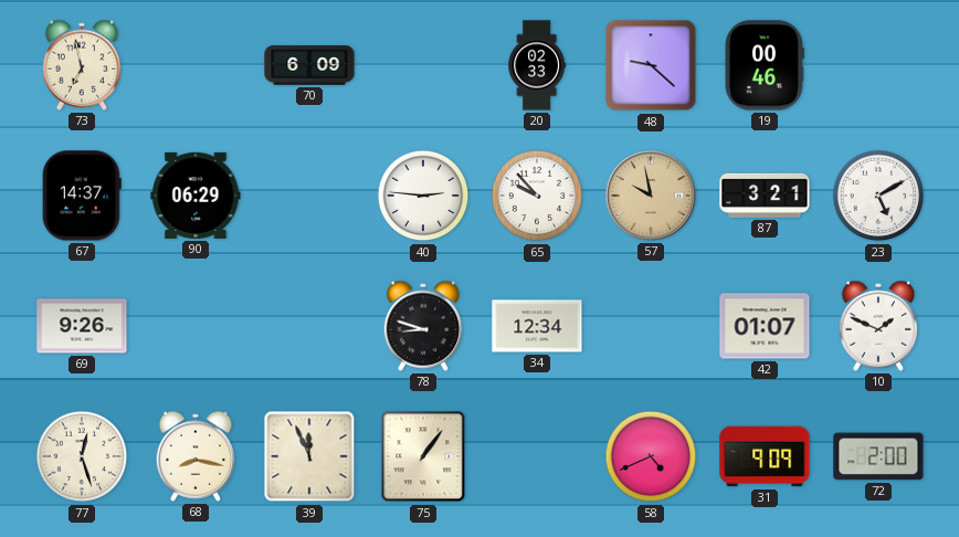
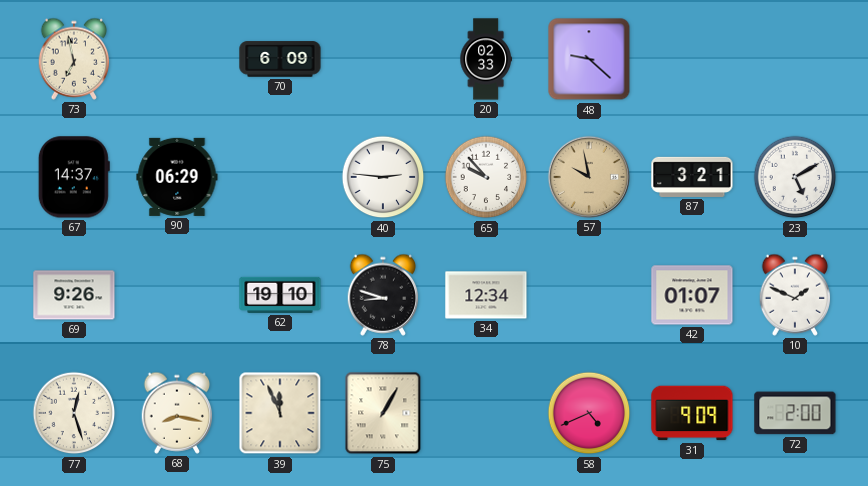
19: 00:46 -> none (765, 65)
62: none -> 19:10 (280, 295)
75: 1:06 -> 1:05 (383, 413)
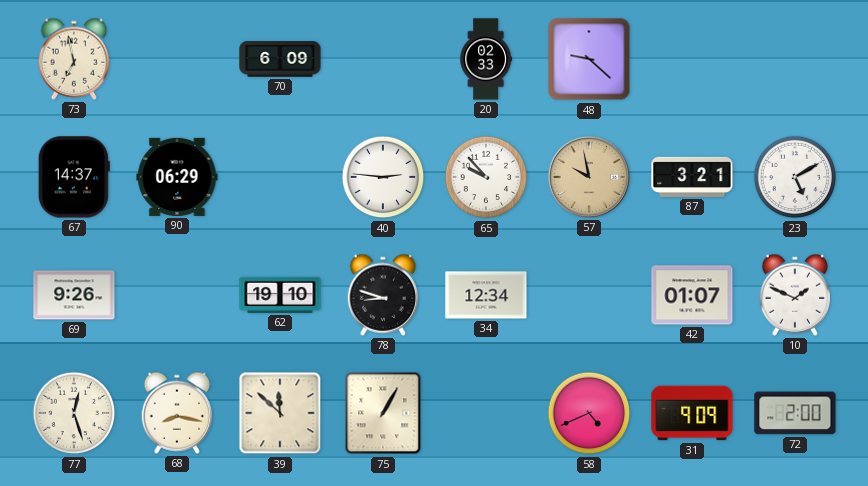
39: 11:56 -> 11:52 (280, 413)
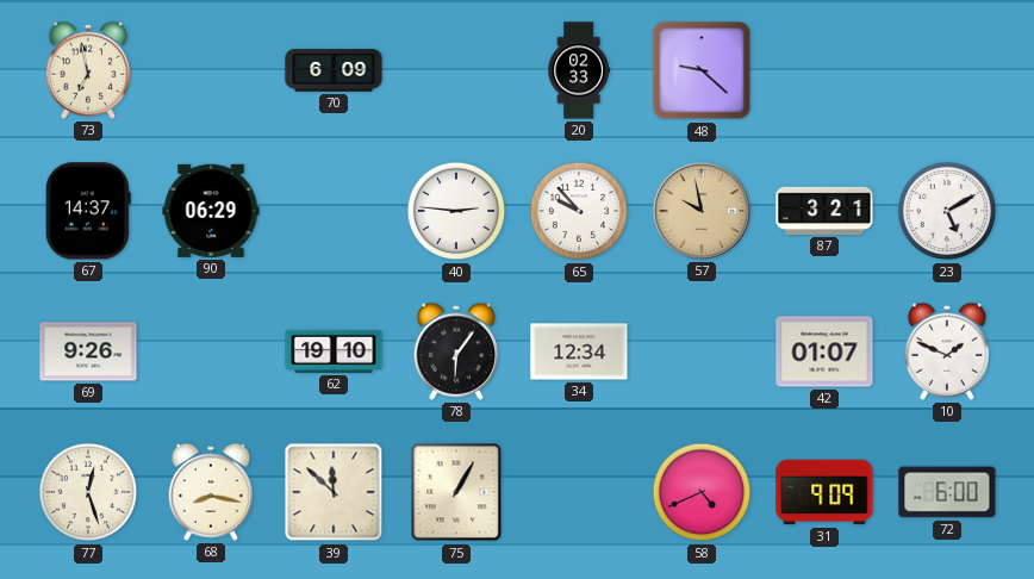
78: 8:48 -> 6:06 (456, 351)
72: 2:00 -> 6:00 (947, 492)
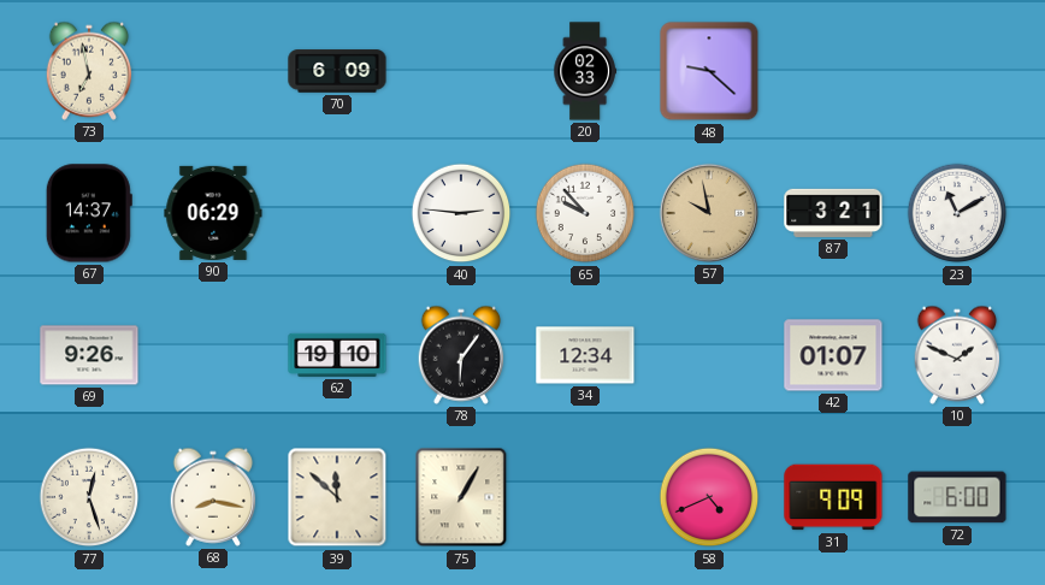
23: 5:10 -> 11:10 (957, 213)
